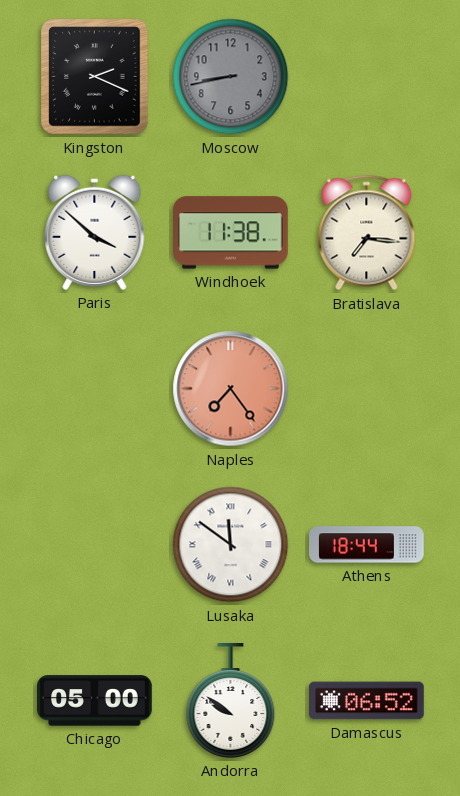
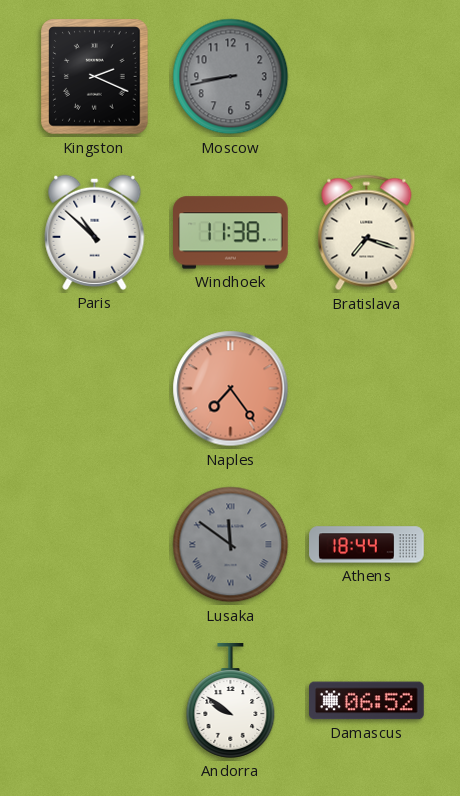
Paris: 3:52 -> 10:52 (95, 232)
Bratislava: 7:16 -> 7:18 (367, 233)
Lusaka dial: white -> grey (231, 545)
Chicago: 05:00 -> none (95, 701)
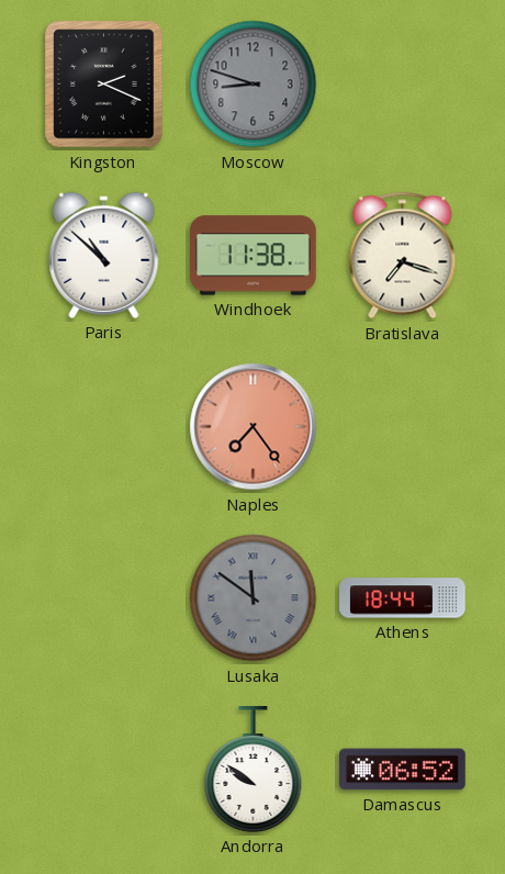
Moscow: 8:43 -> 8:48 (254, 85)
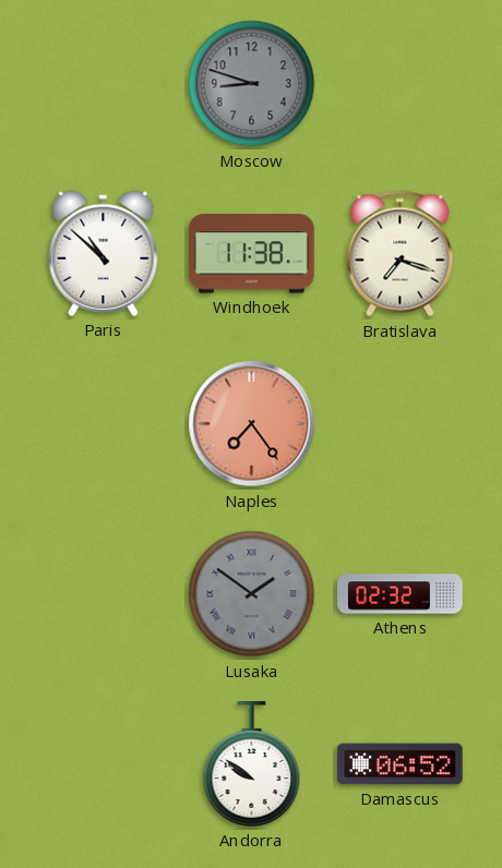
Kingston: 2:19 -> none (104, 85)
Lusaka: 11:51 -> 1:51 (252, 594)
Athens: 18:44 -> 02:32 (401, 594)
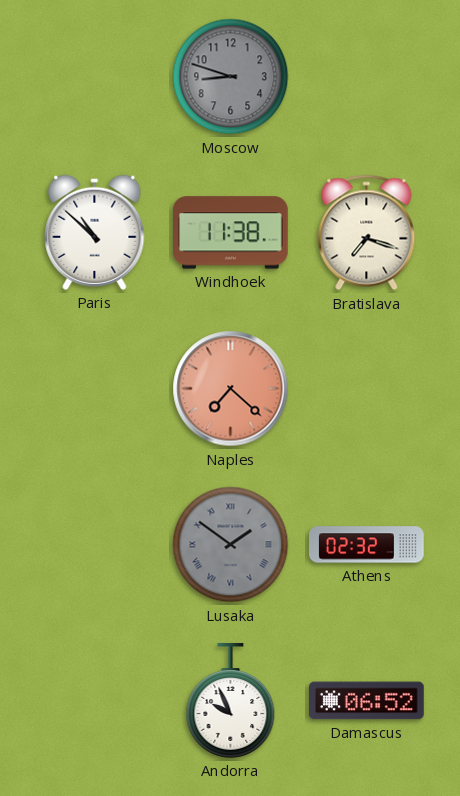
Naples: 7:24 -> 7:22 (231, 389)
Andorra: 9:51 -> 9:56 (231, 701)
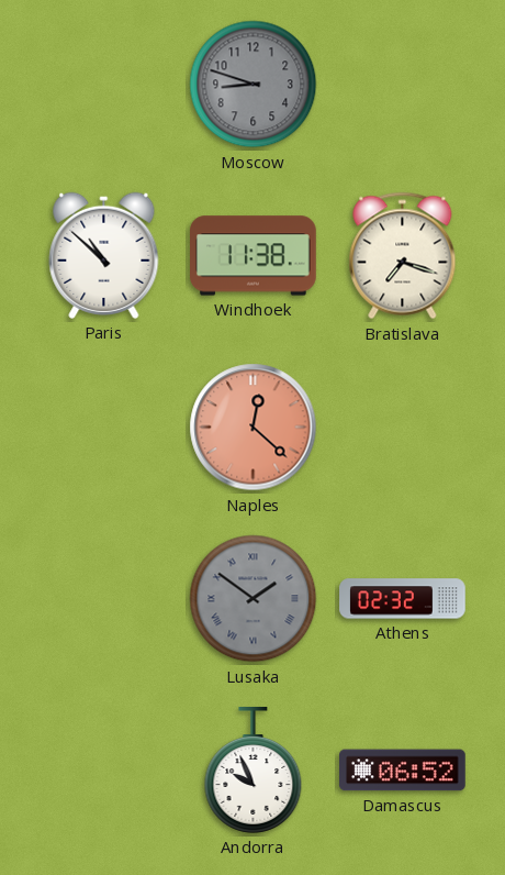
Naples: 7:22 -> 12:22 (254, 428)
